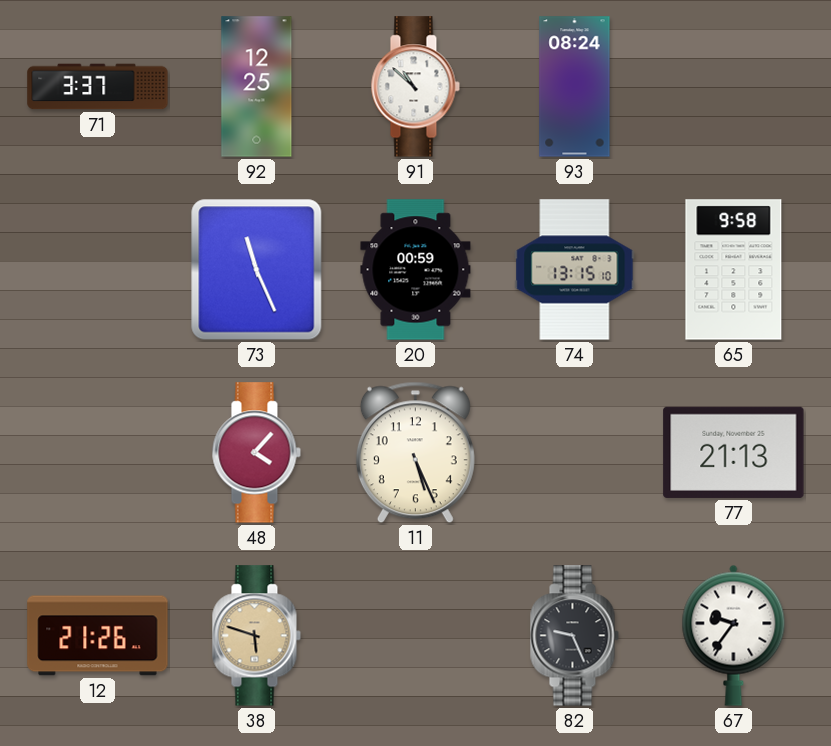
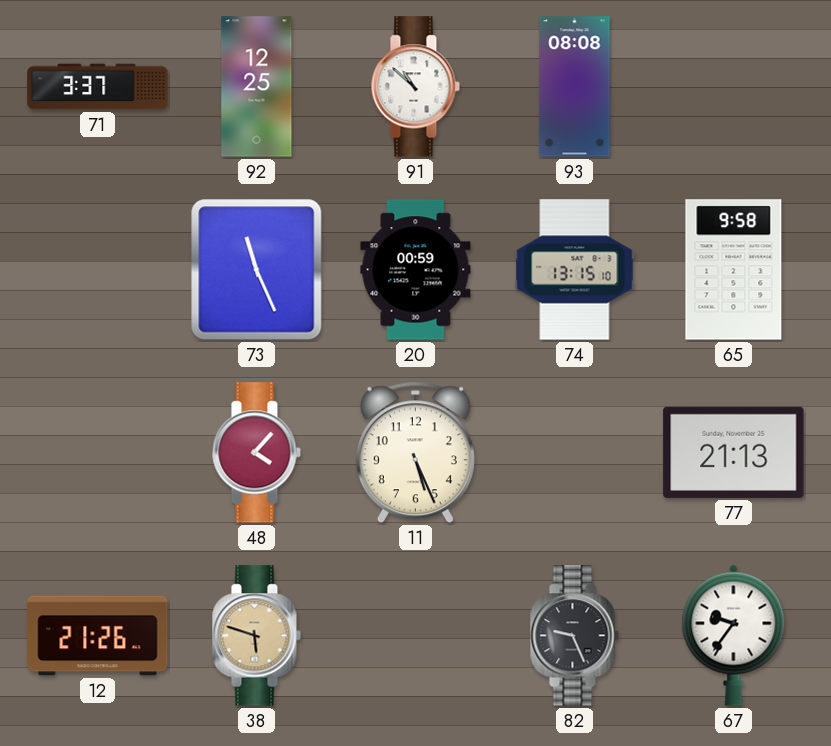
93: 08:24 -> 08:08 (575, 87)
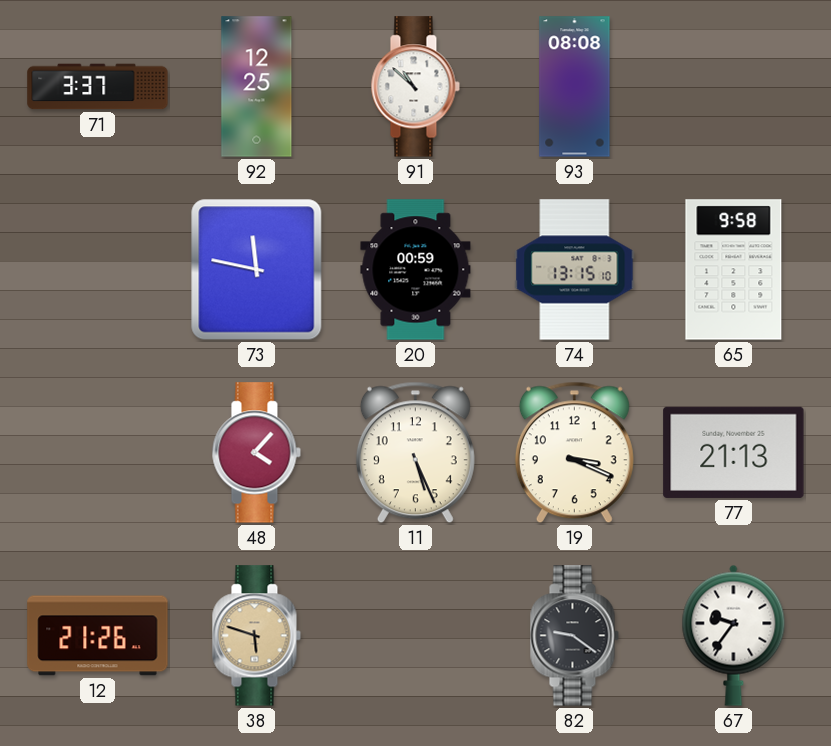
73: 11:26 -> 11:47 (257, 270)
19: none -> 3:19 (574, 453)
82: 9:26 -> 9:21 (574, 636)
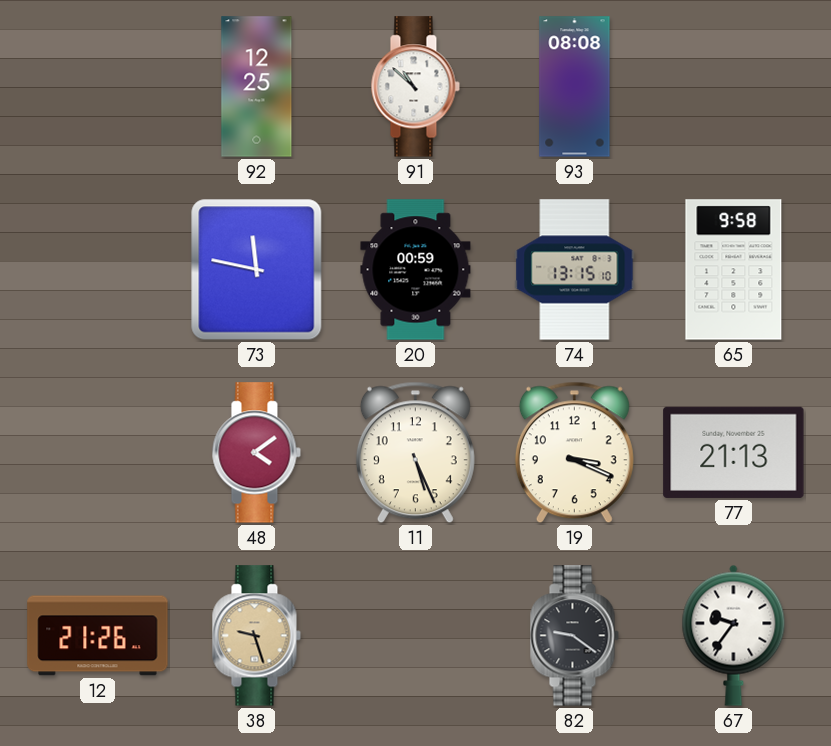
71: 3:37 -> none (98, 87)
48: 4:07 -> 4:09 (256, 453)
38: 5:48 -> 9:27 (256, 636)
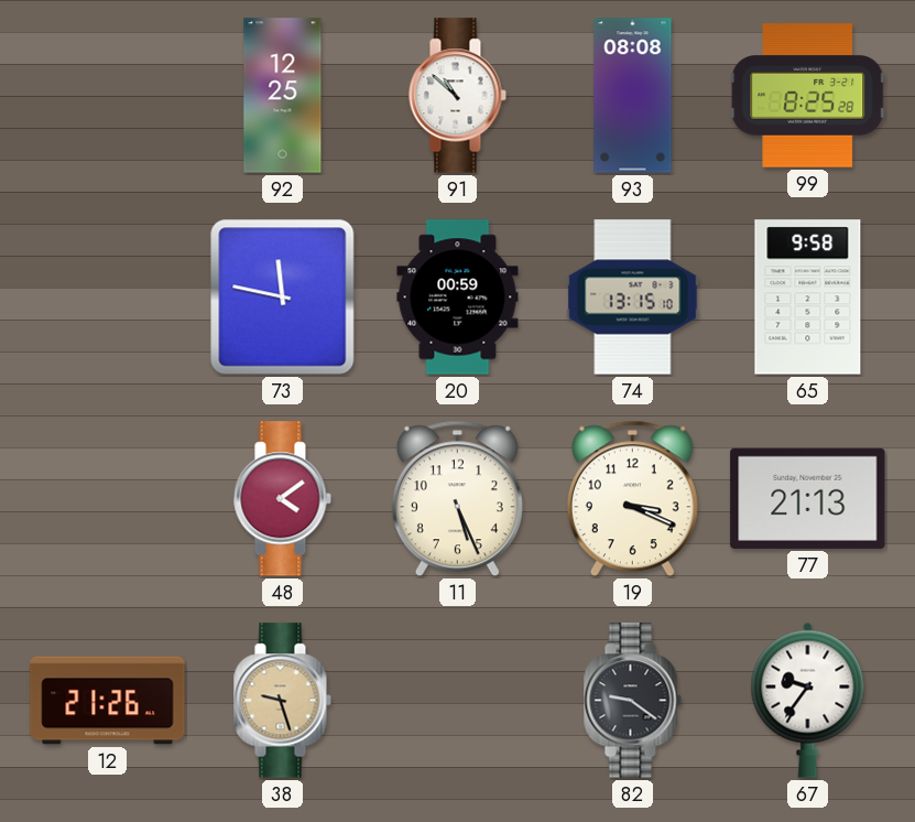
99: none -> 8:25 (808, 96)
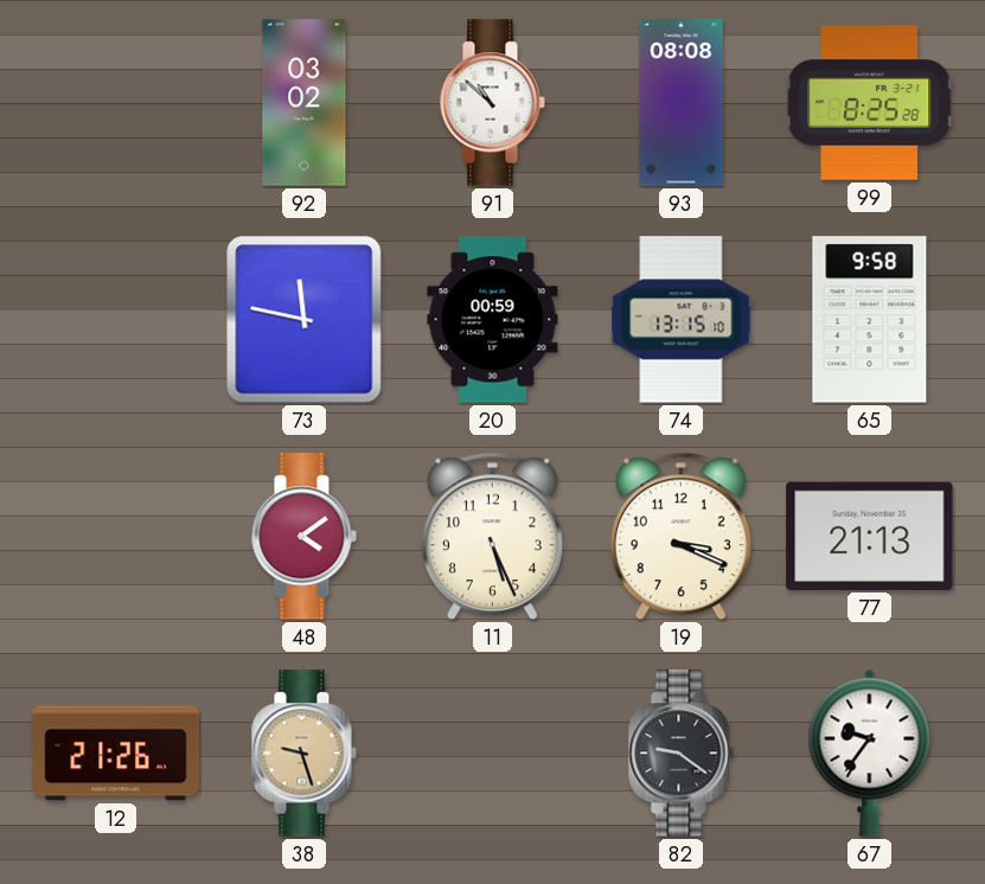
92: 12:25 -> 03:02 (305, 103)
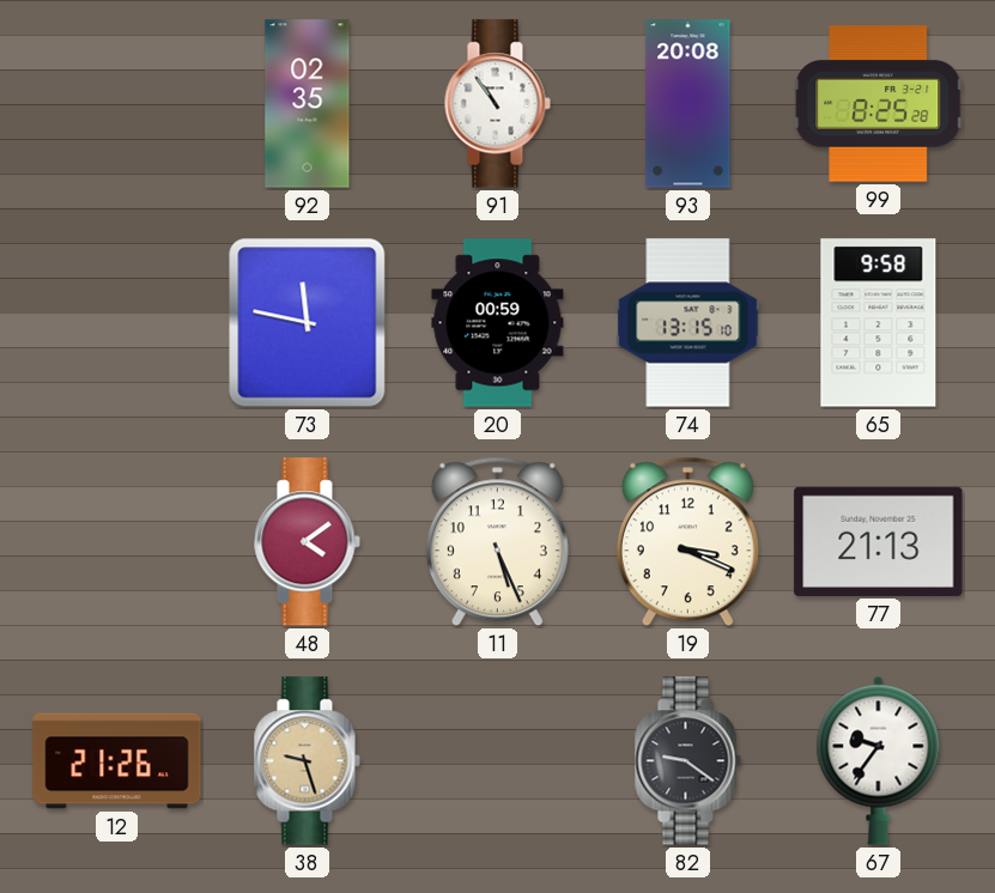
92: 03:02 -> 02:35 (308, 104)
91: 10:52 -> 10:54 (497, 104)
93: 08:08 -> 20:08 (688, 104)
